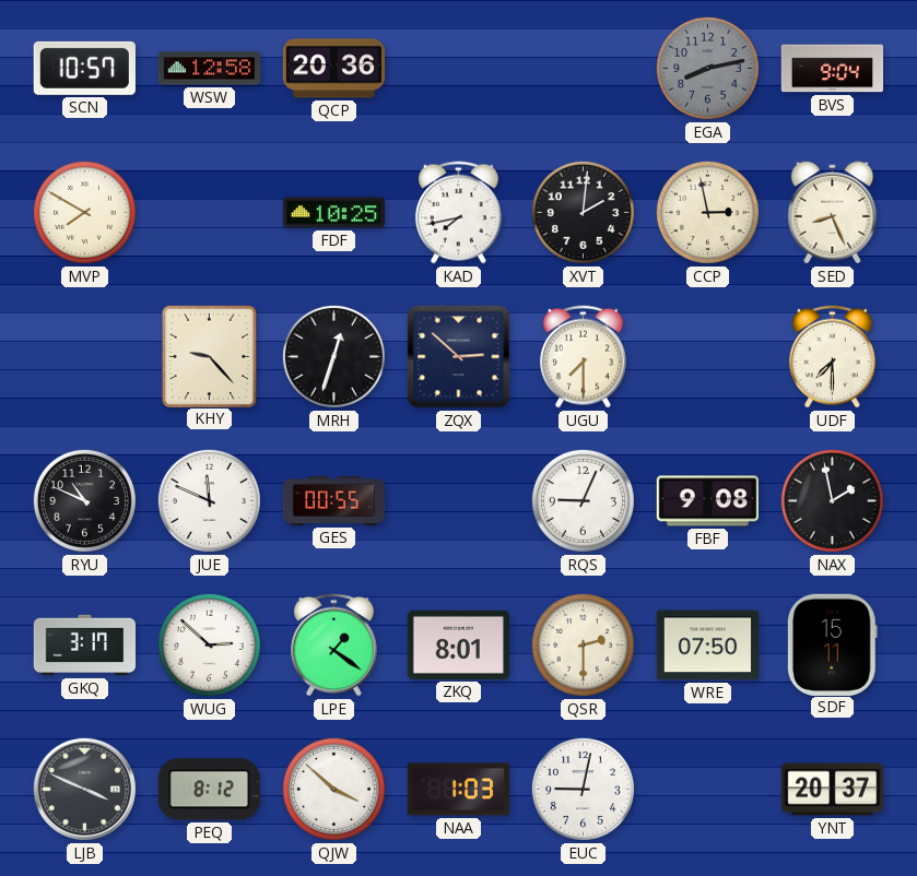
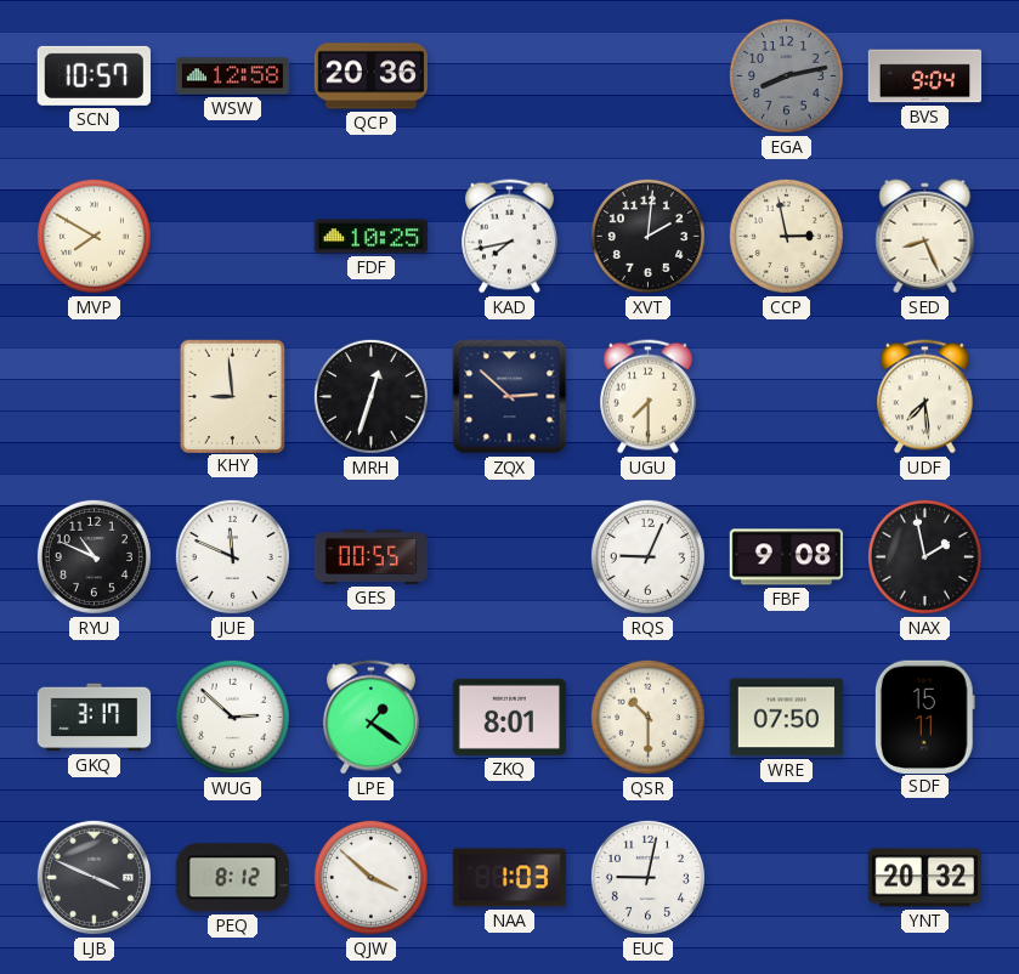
KHY: 9:23 -> 8:59 (232, 396)
UDF: 7:30 -> 7:29 (924, 397)
QSR: 2:30 -> 10:30 (647, 717)
YNT: 20:37 -> 20:32 (925, 878)
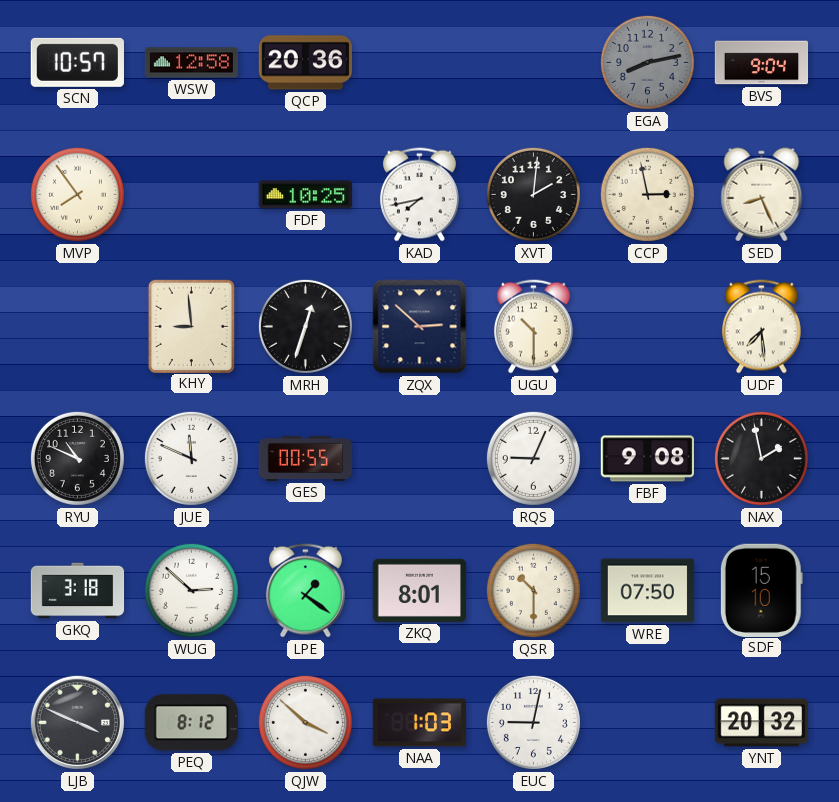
MVP: 7:50 -> 7:54 (77, 194)
UGU: 7:30 -> 10:30 (533, 327)
GKQ: 3:17 -> 3:18 (78, 591)
SDF: 15:11 -> 15:10 (761, 590)
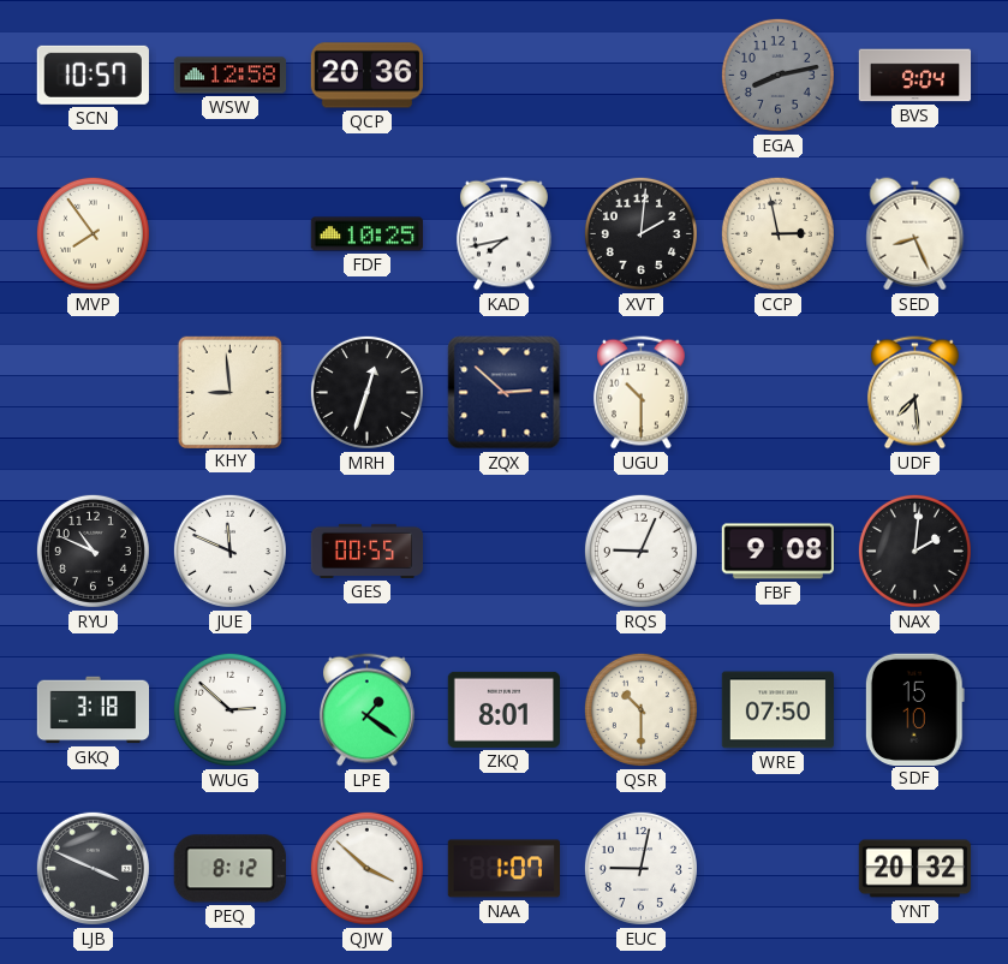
NAX: 1:58 -> 2:01 (914, 551)
NAA: 1:03 -> 1:07 (503, 869)
